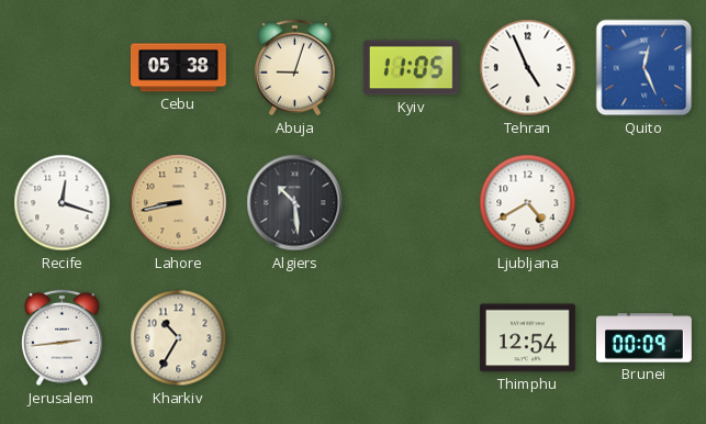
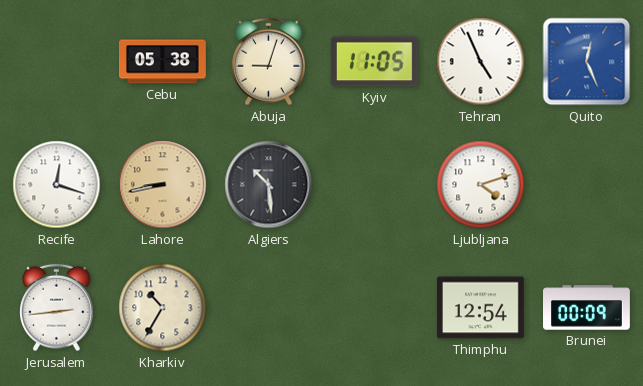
Ljubljana: 4:40 -> 4:12 (481, 185)
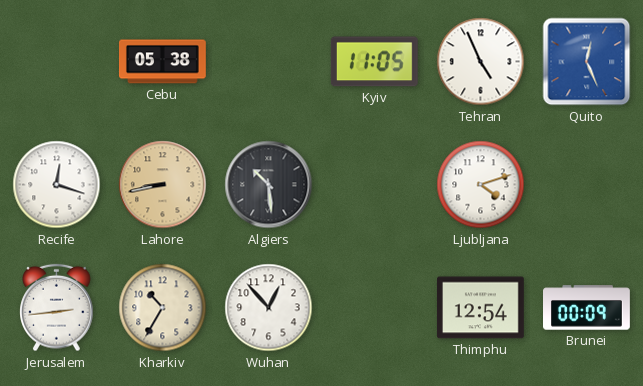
Abuja: 9:03 -> none (269, 62)
Wuhan: none -> 12:53 (269, 308)
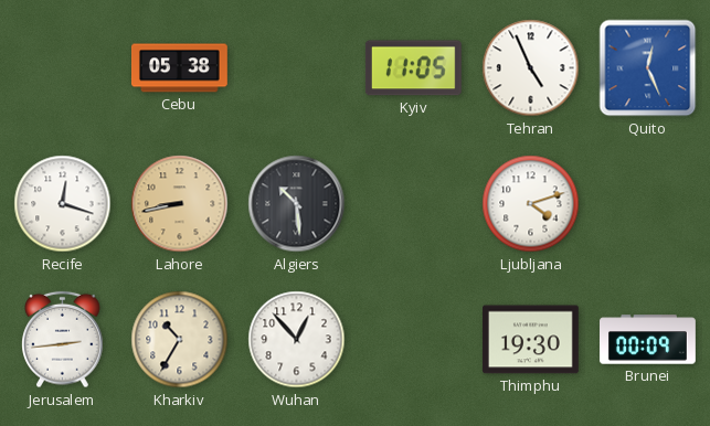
Thimphu: 12:54 -> 19:30 (531, 340)
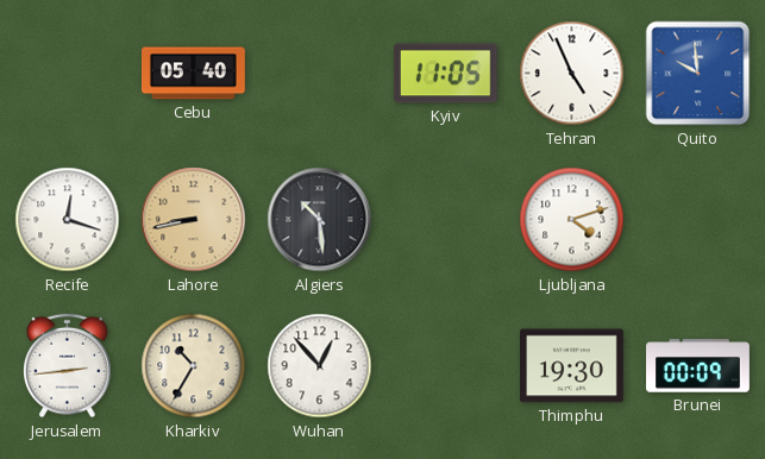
Cebu: 05:38 -> 05:40 (194, 74)
Quito: 12:26 -> 9:59 (698, 74)
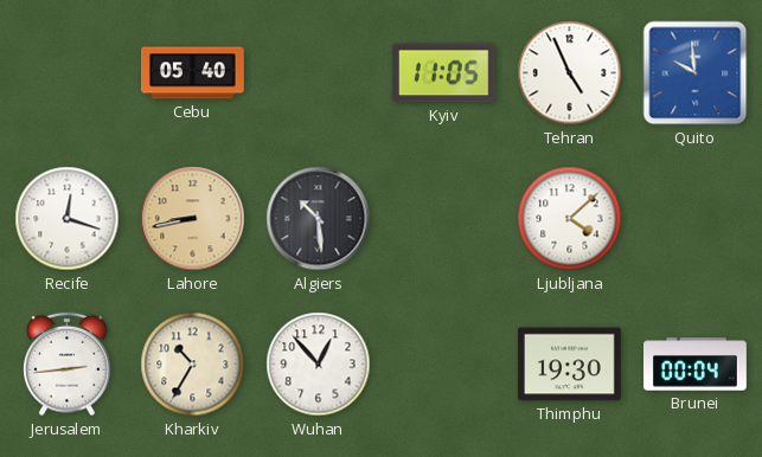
Ljubljana: 4:12 -> 4:08 (570, 219)
Brunei: 00:09 -> 00:04 (696, 365)
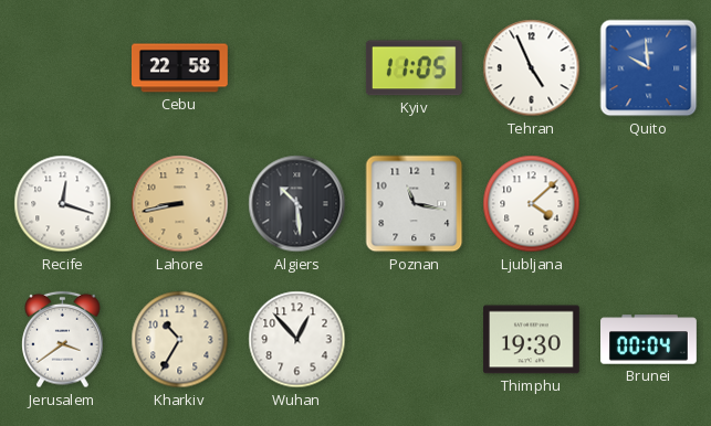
Cebu: 05:40 -> 22:58 (180, 68)
Poznan: none -> 11:17 (415, 204)
Jerusalem: 2:44 -> 3:39 (63, 340)
